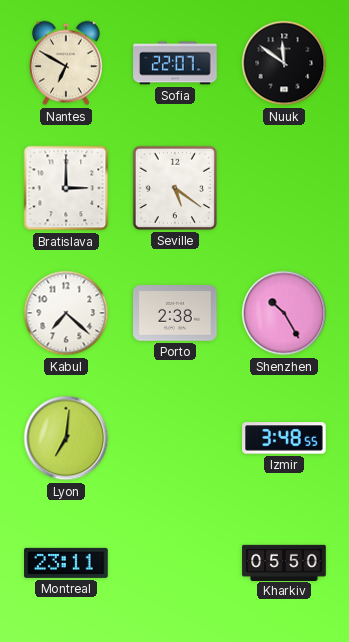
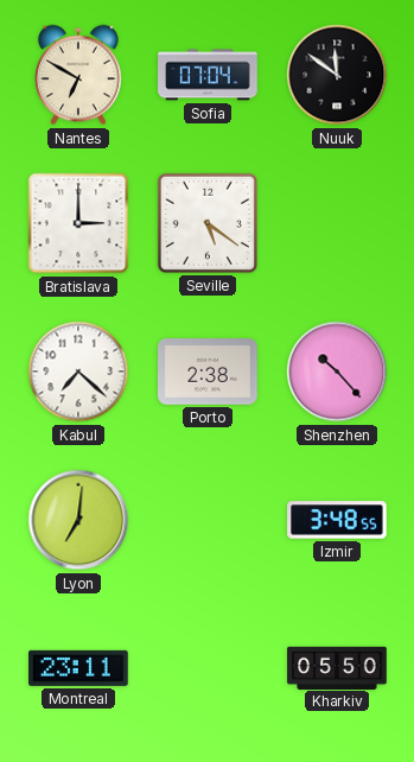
Sofia: 22:07 -> 07:04 (208, 75)
Shenzhen: 10:25 -> 10:23 (337, 372)
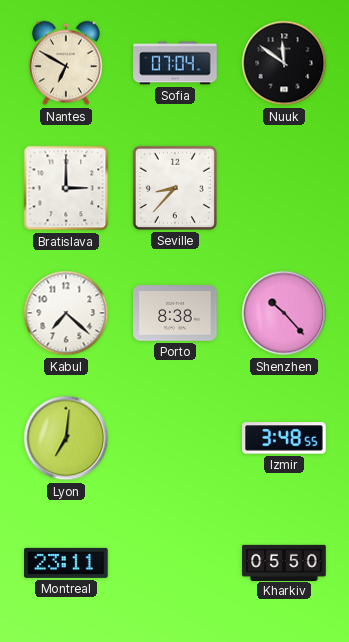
Seville: 5:21 -> 8:37 (175, 188)
Porto: 2:38 -> 8:38 (175, 313)
